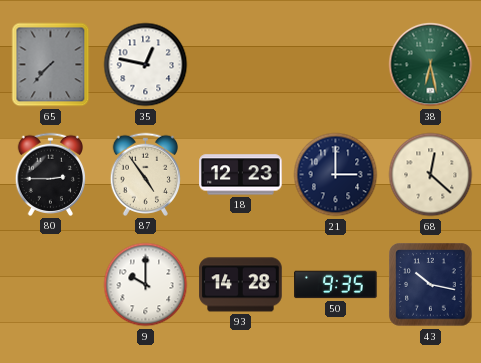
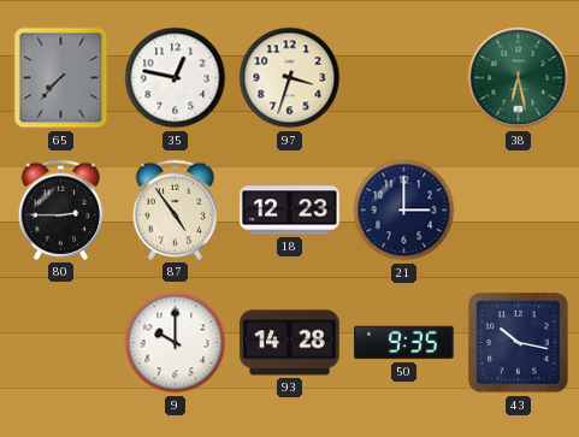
97: none -> 3:33 (290, 78)
68: 12:22 -> none (431, 175)
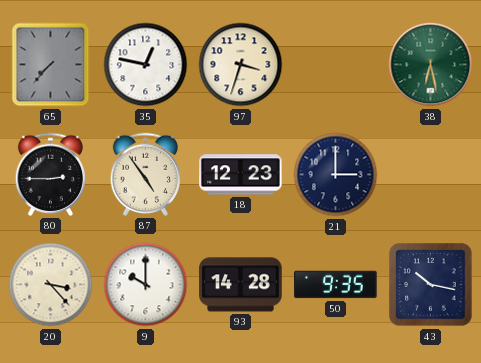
20: none -> 3:23 (51, 285)
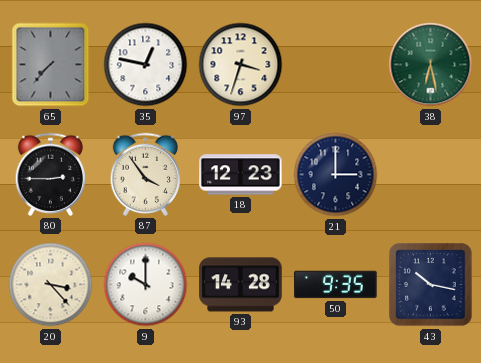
87: 4:54 -> 3:54 (145, 174)
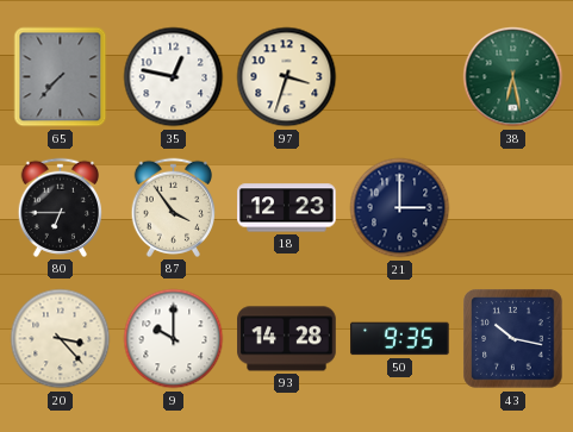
80: 2:45 -> 6:45 (60, 207)
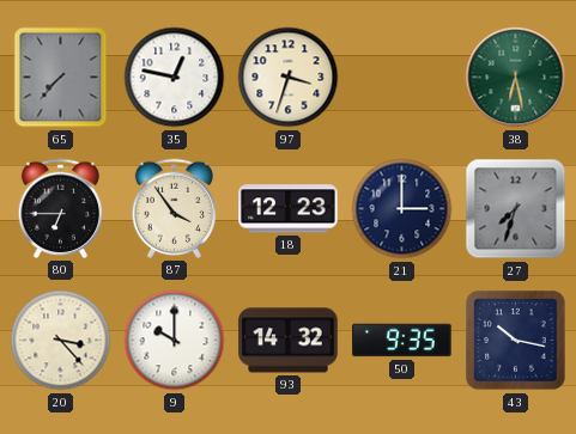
27: none -> 7:33 (516, 209)
93: 14:28 -> 14:32 (289, 341)
